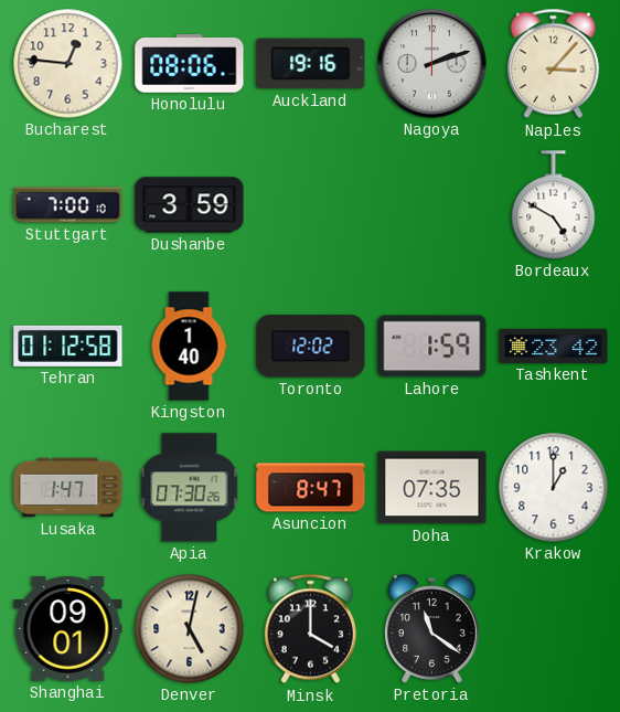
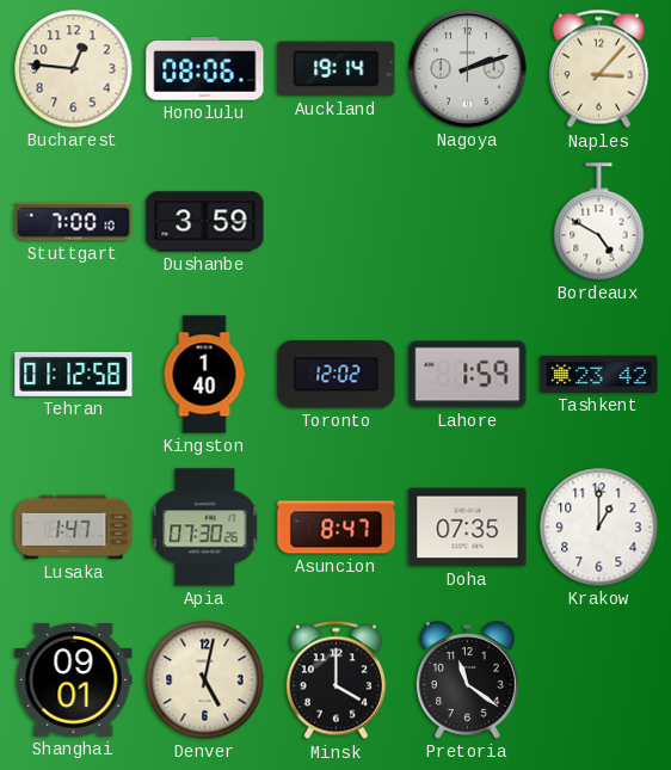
Auckland: 19:16 -> 19:14 (337, 69)
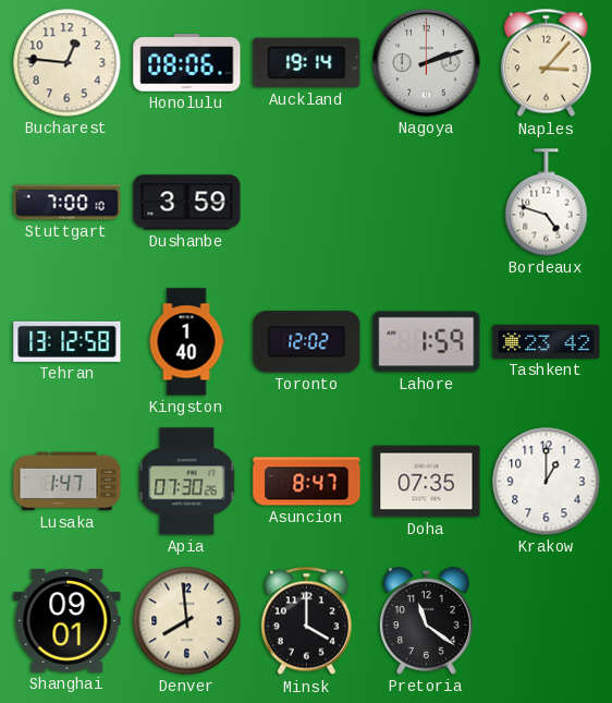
Bordeaux: 4:50 -> 4:48 (547, 203)
Tehran: 01:12 -> 13:12 (68, 341)
Denver: 5:02 -> 7:59 (187, 621)
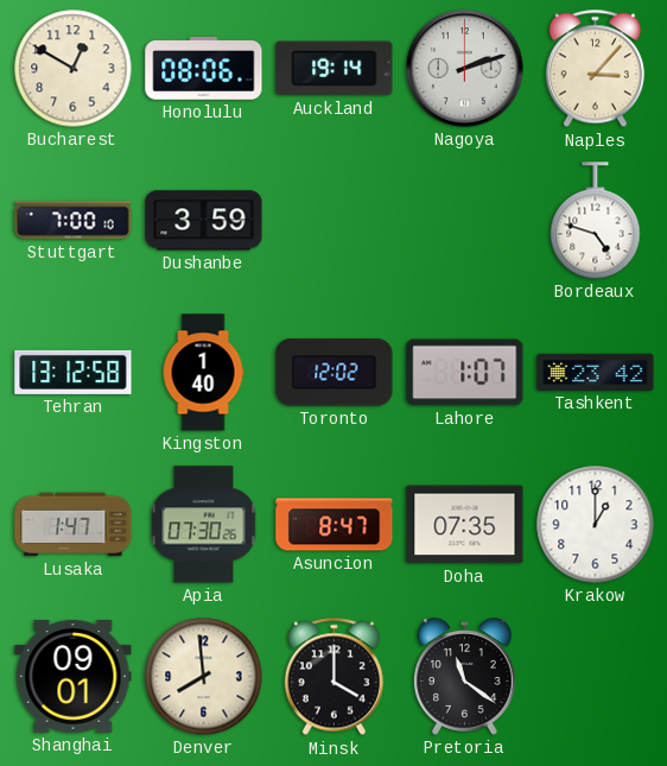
Bucharest: 12:46 -> 12:50 (74, 69)
Lahore: 1:59 -> 1:07 (465, 373)
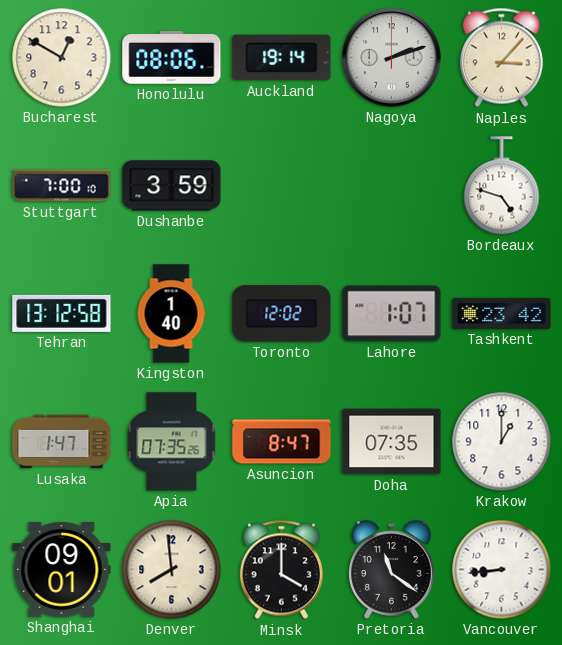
Apia: 07:30 -> 07:35 (172, 442)
Vancouver: none -> 8:44 (502, 570)
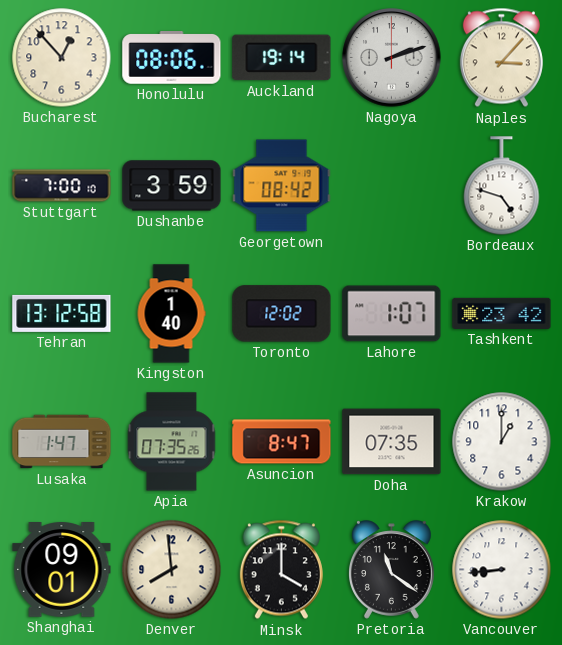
Bucharest: 12:50 -> 12:53 (62, 58)
Georgetown: none -> 08:42 (282, 186)
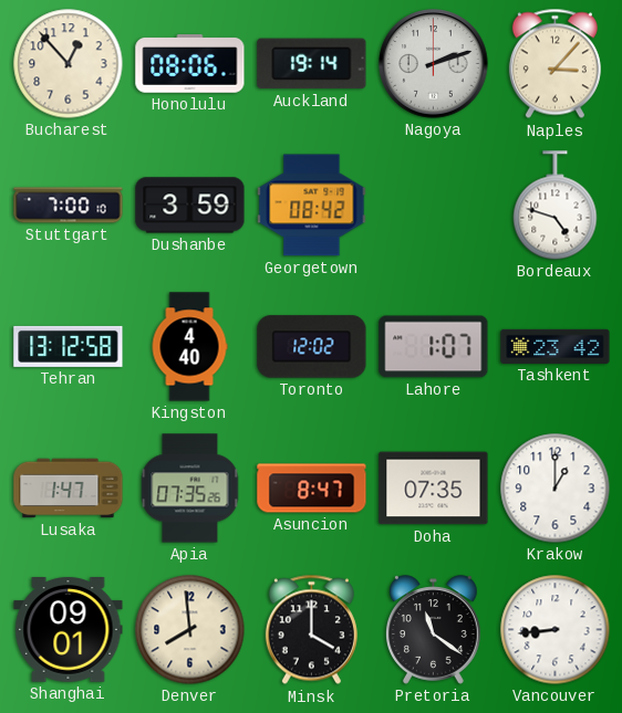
Kingston: 1:40 -> 4:40 (189, 347)
